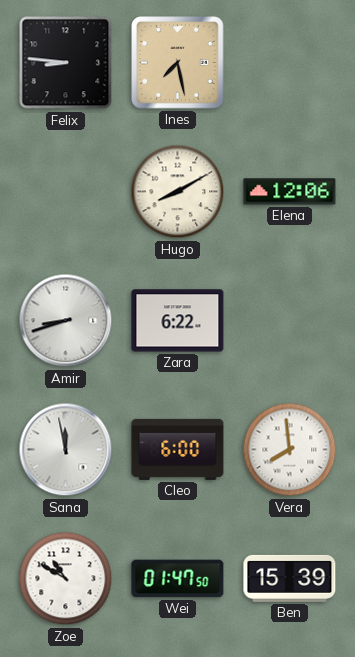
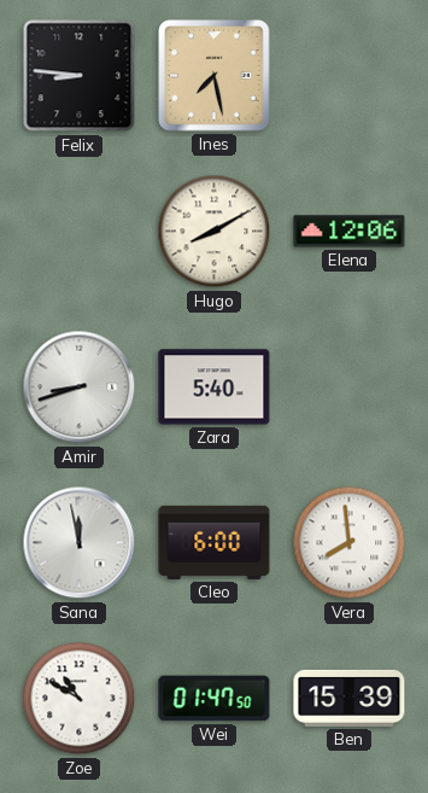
Zara: 6:22 -> 5:40 (215, 387)
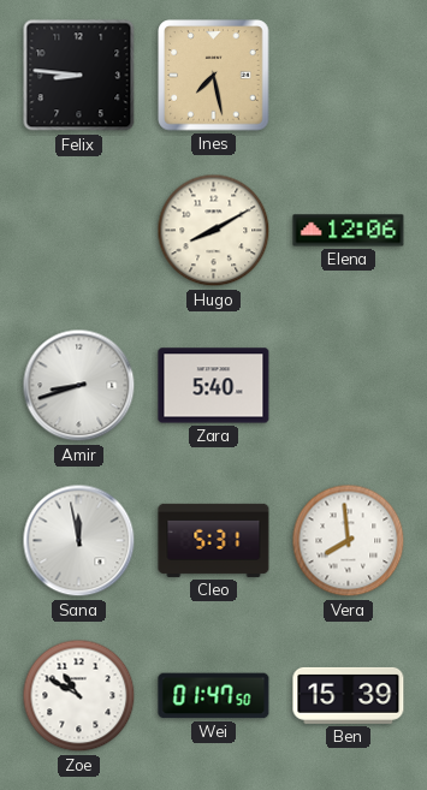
Cleo: 6:00 -> 5:31 (214, 540)
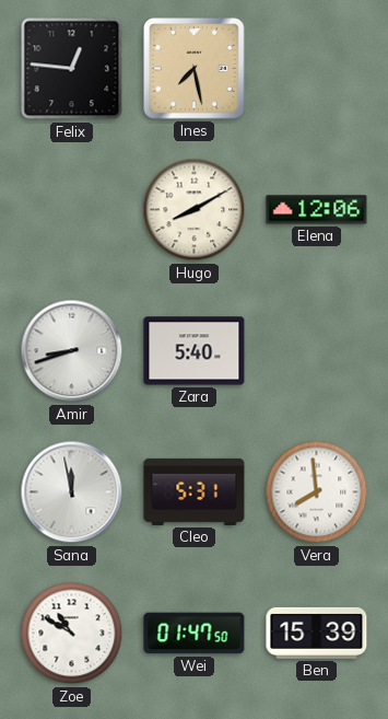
Felix: 8:46 -> 12:46 (72, 69)
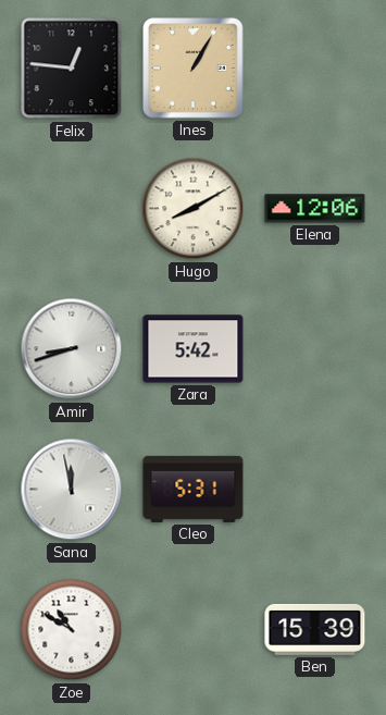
Ines: 7:28 -> 1:05 (194, 69)
Zara: 5:40 -> 5:42 (194, 349)
Vera: 7:59 -> none (317, 492)
Wei: 01:47 -> none (195, 634)
